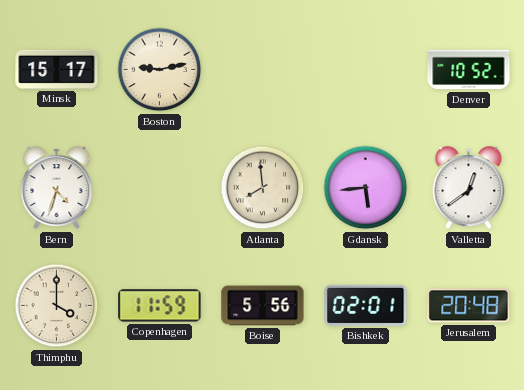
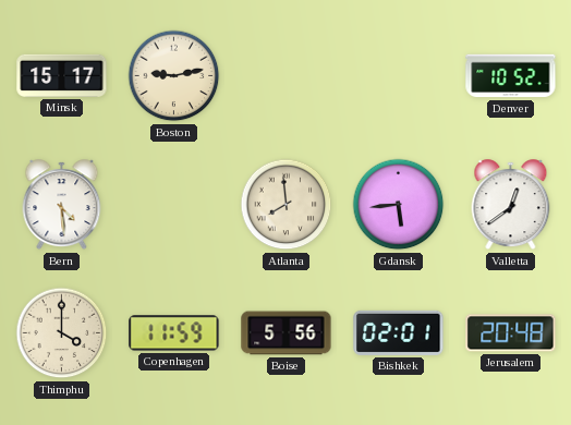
Bern: 4:33 -> 4:29 (62, 205)
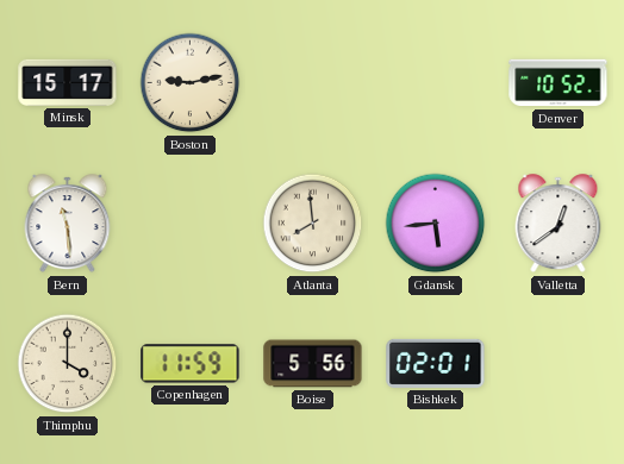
Bern: 4:29 -> 11:29 (68, 224)
Jerusalem: 20:48 -> none (511, 333)
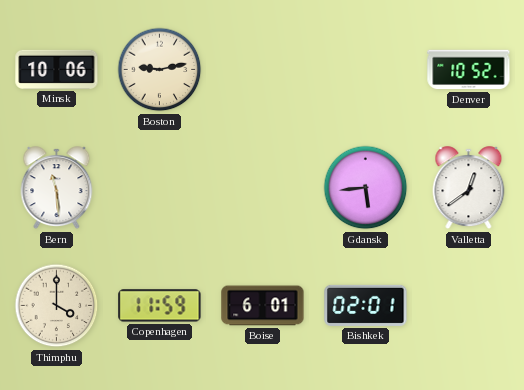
Minsk: 15:17 -> 10:06 (57, 69)
Atlanta: 7:59 -> none (313, 224)
Boise: 5:56 -> 6:01 (263, 306)
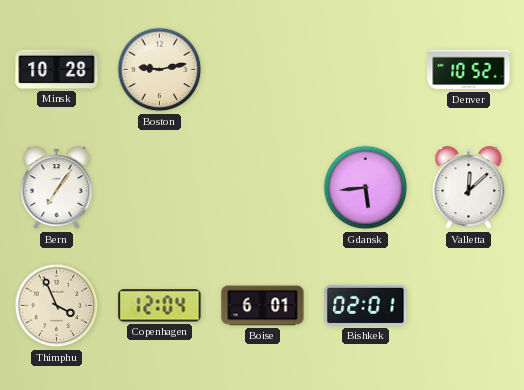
Minsk: 10:06 -> 10:28 (57, 69)
Bern: 11:29 -> 7:06 (57, 188)
Valletta: 12:39 -> 12:08 (469, 188)
Thimphu: 4:00 -> 3:56 (57, 306)
Copenhagen: 11:59 -> 12:04 (160, 306)
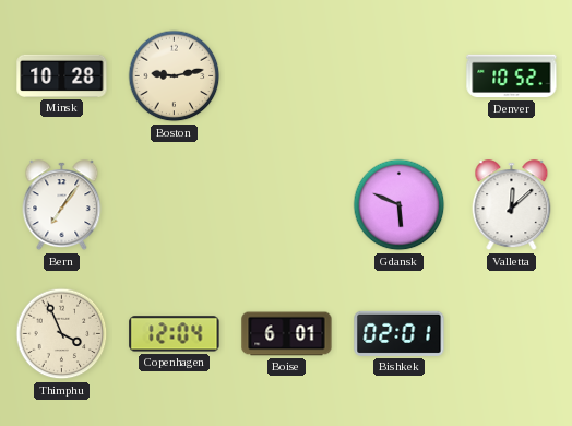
Gdansk: 5:44 -> 5:49 (400, 205)
